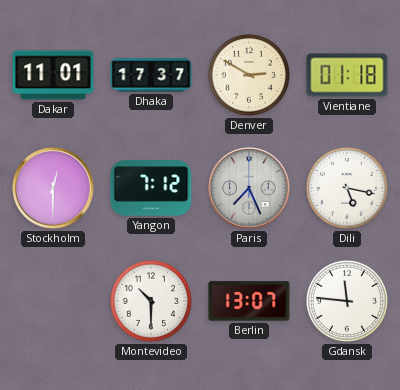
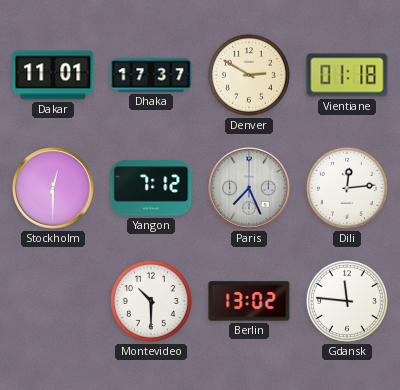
Dili: 5:17 -> 12:14 (347, 188)
Berlin: 13:07 -> 13:02 (249, 301)
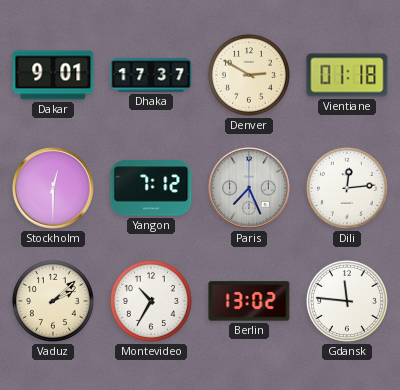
Dakar: 11:01 -> 9:01 (53, 75)
Vaduz: none -> 2:08 (53, 301)
Montevideo: 10:30 -> 10:35 (151, 301)
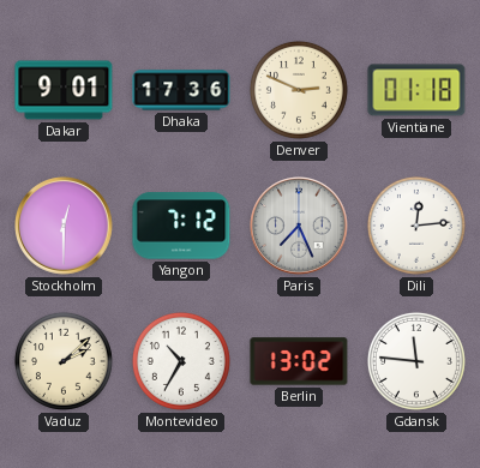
Dhaka: 17:37 -> 17:36 (181, 90)
Denver: 2:50 -> 2:49 (299, 90)
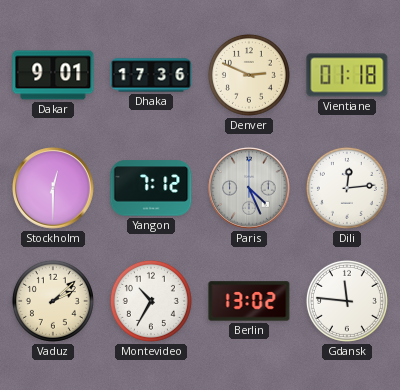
Paris: 7:26 -> 4:26 (249, 188)
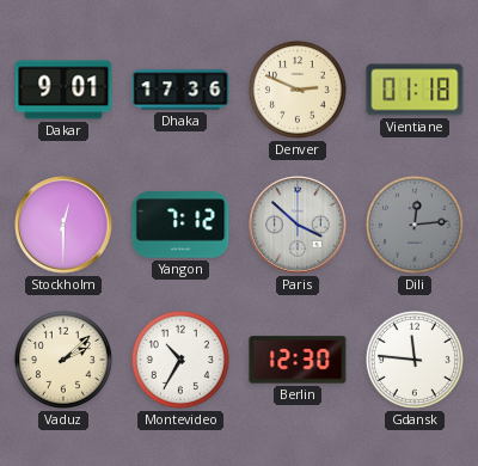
Paris: 4:26 -> 3:52 (298, 225)
Dili dial: white -> grey (415, 225)
Berlin: 13:02 -> 12:30 (298, 360)
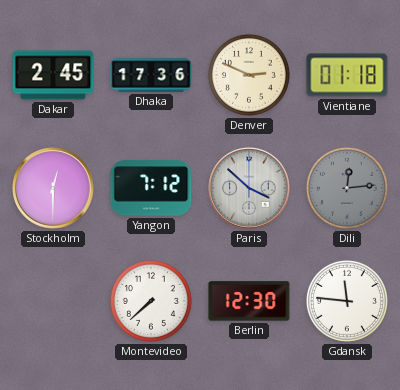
Dakar: 9:01 -> 2:45 (53, 75)
Vaduz: 2:08 -> none (63, 360)
Montevideo: 10:35 -> 7:38 (151, 301)
